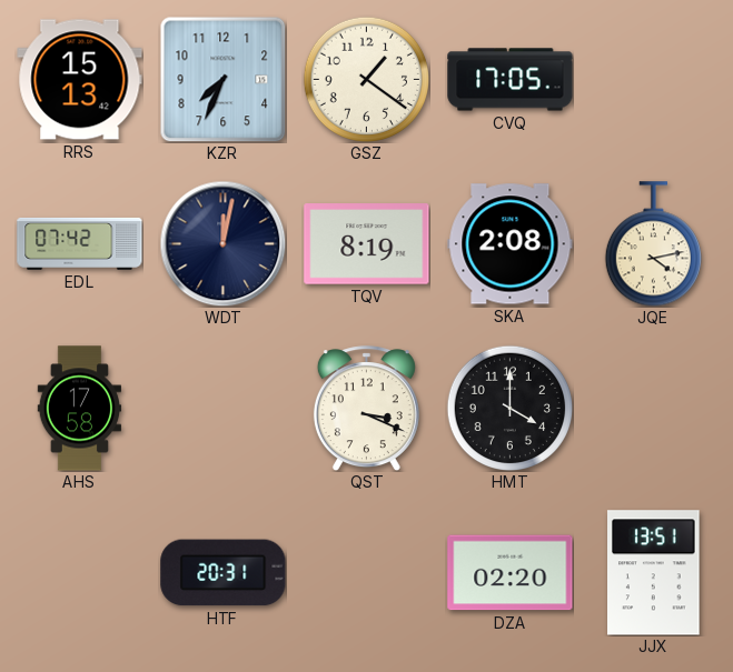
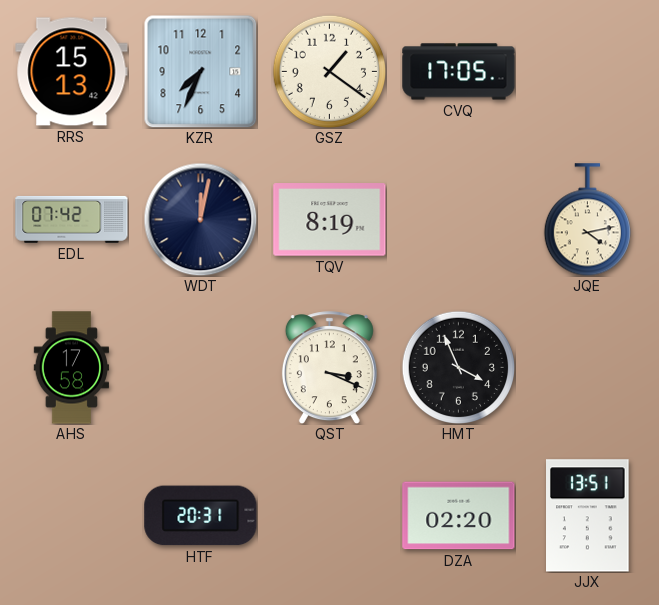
SKA: 2:08 -> none (511, 244)
HMT: 4:00 -> 3:56 (458, 367)
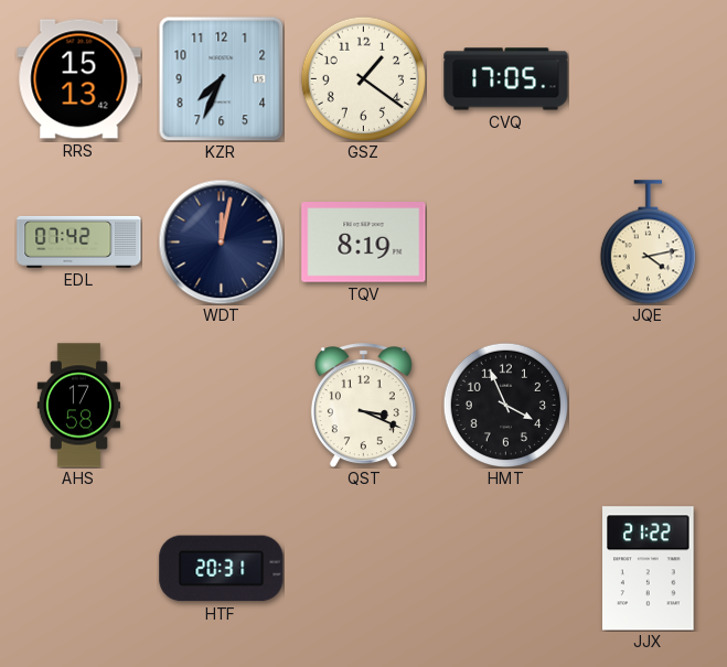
DZA: 02:20 -> none (459, 516)
JJX: 13:51 -> 21:22 (649, 569)
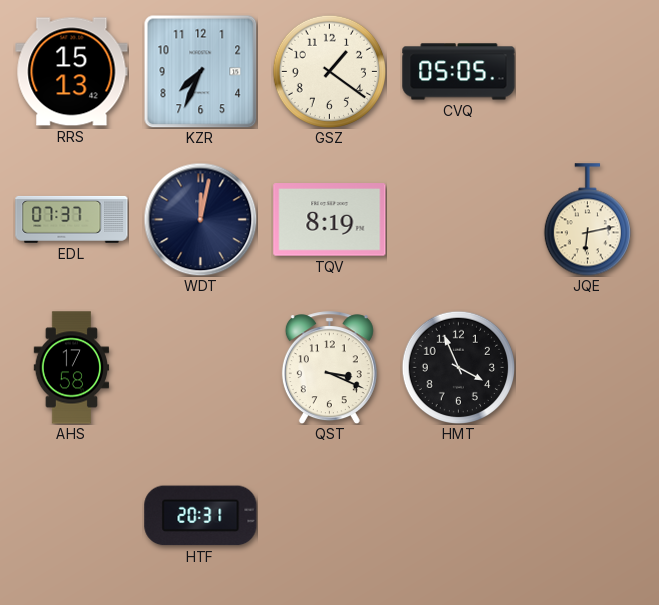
CVQ: 17:05 -> 05:05 (459, 72)
EDL: 07:42 -> 07:37 (72, 219)
JQE: 4:13 -> 6:13 (587, 220)
JJX: 21:22 -> none (649, 569)
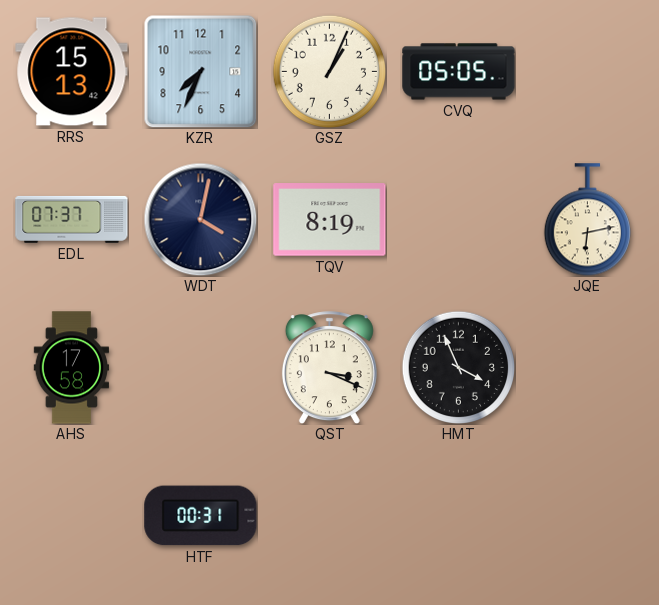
GSZ: 1:21 -> 1:04 (329, 71)
WDT: 12:02 -> 4:02 (200, 219)
HTF: 20:31 -> 00:31 (201, 516)
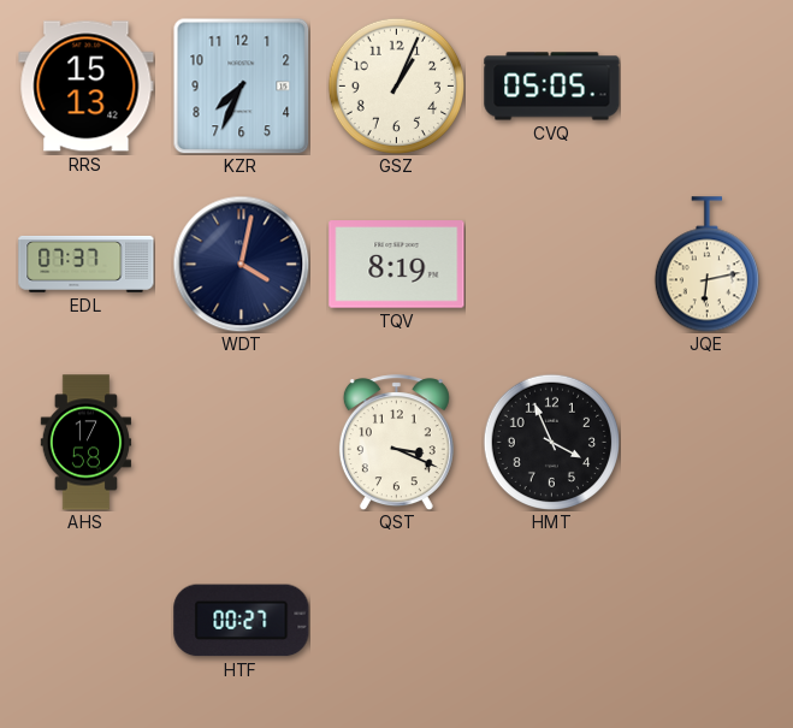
HTF: 00:31 -> 00:27 (242, 621)
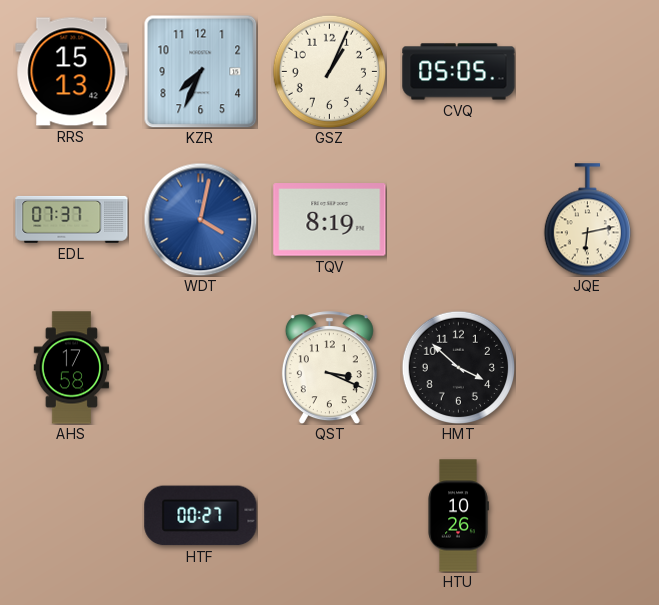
WDT dial: navy -> blue (200, 219)
HMT: 3:56 -> 3:52 (458, 367)
HTU: none -> 10:26 (458, 516)
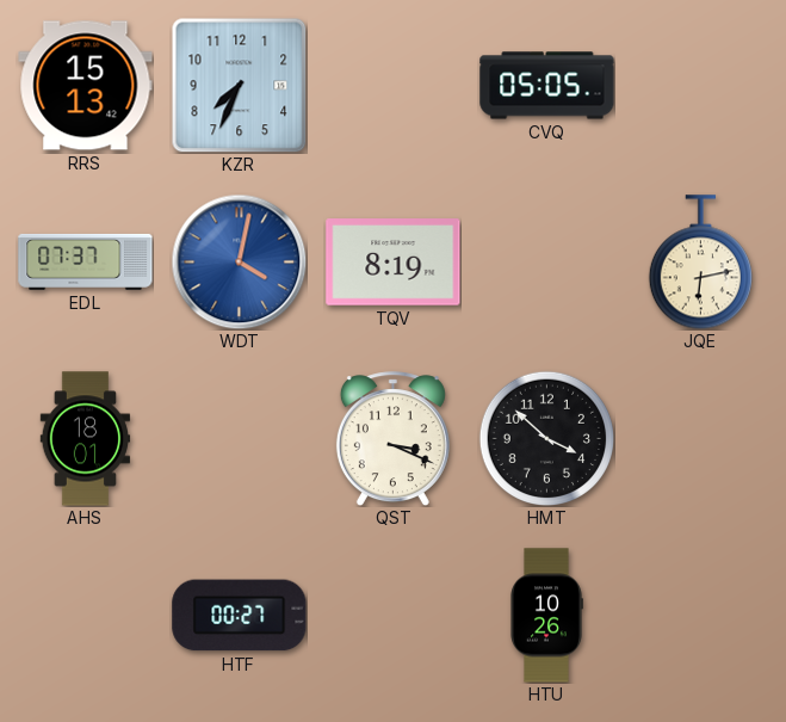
GSZ: 1:04 -> none (329, 71)
AHS: 17:58 -> 18:01 (86, 439)
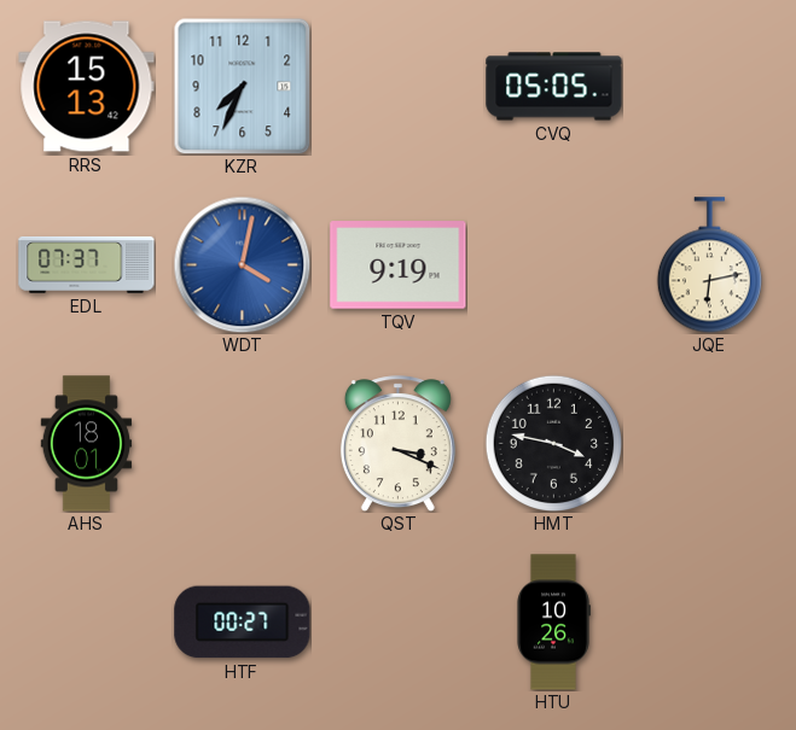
TQV: 8:19 -> 9:19 (399, 265)
HMT: 3:52 -> 3:47 (553, 443)
